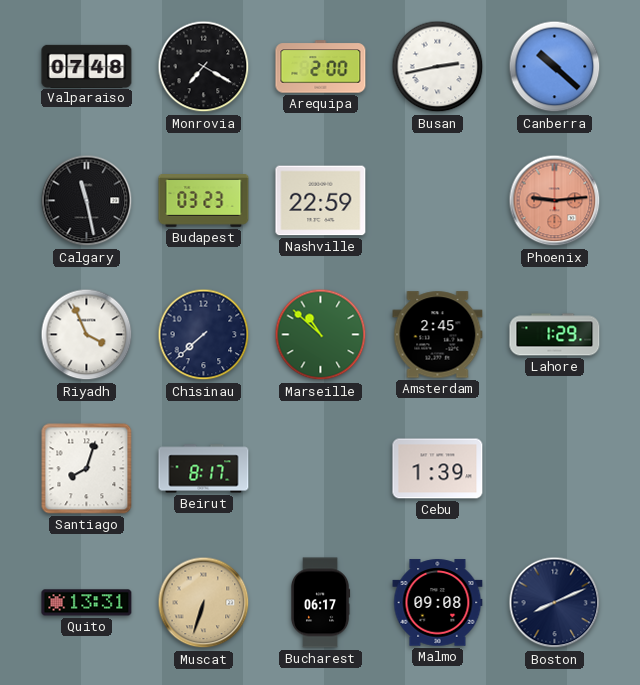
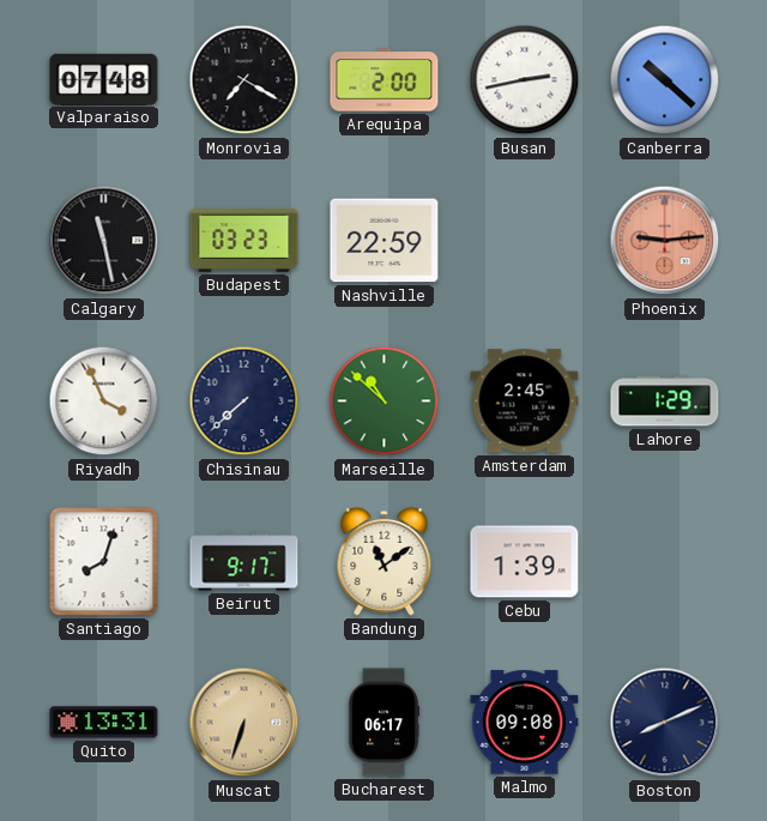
Beirut: 8:17 -> 9:17 (244, 562)
Bandung: none -> 11:09 (385, 561)
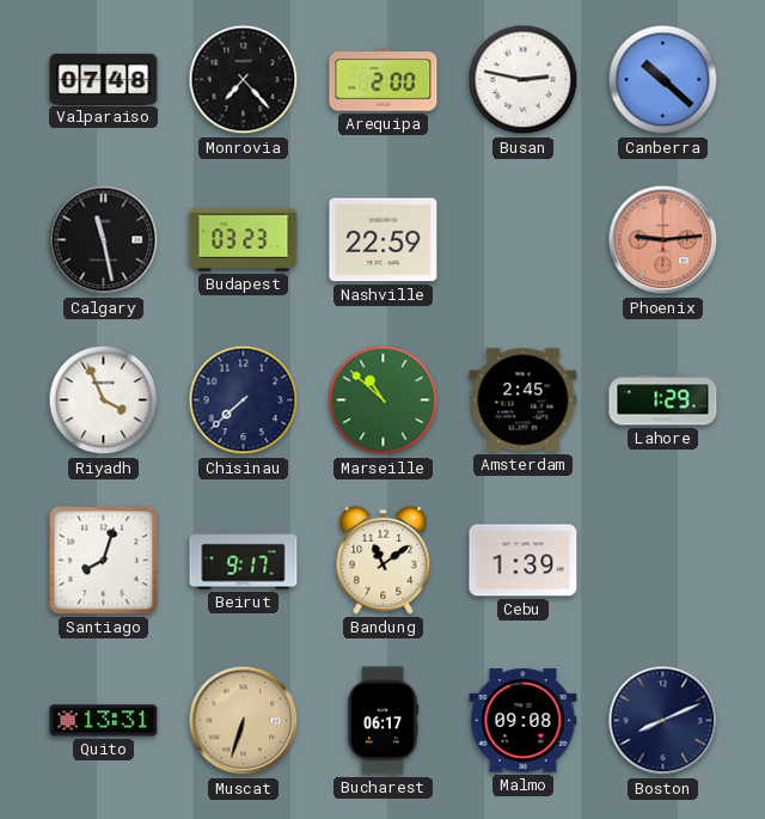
Monrovia: 7:20 -> 7:23 (244, 80)
Busan: 2:43 -> 2:47 (524, 80)
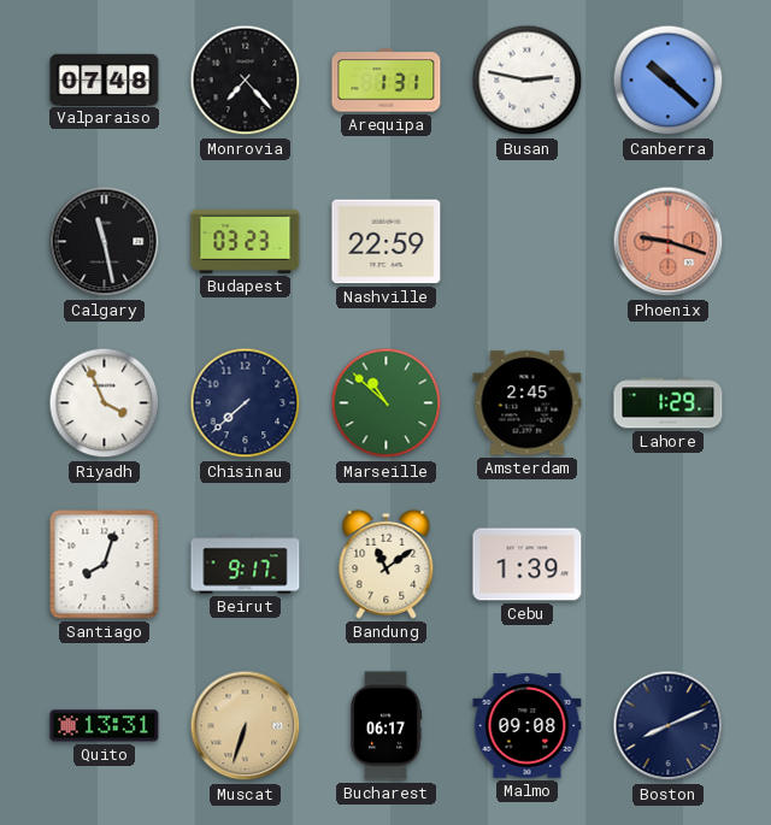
Arequipa: 2:00 -> 1:31 (387, 81)
Phoenix: 9:14 -> 9:18 (669, 242)
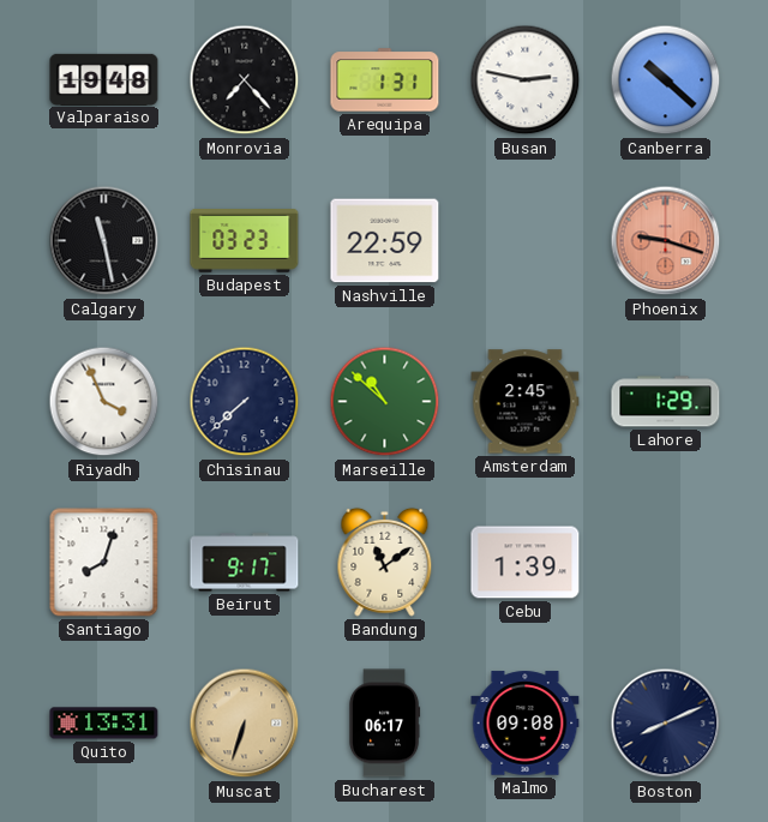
Valparaiso: 07:48 -> 19:48 (104, 79)
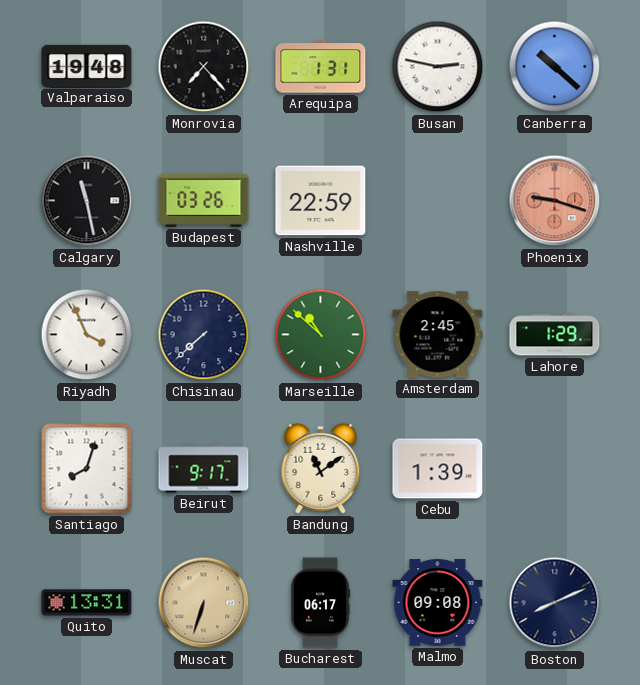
Budapest: 03:23 -> 03:26 (204, 201)
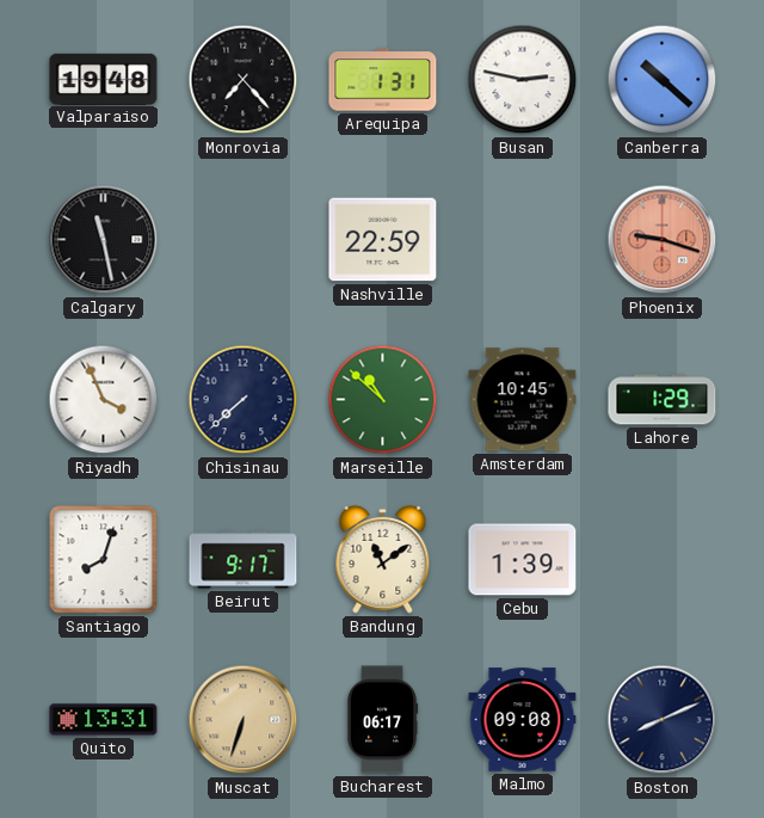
Budapest: 03:26 -> none (204, 201)
Amsterdam: 2:45 -> 10:45 (523, 400)
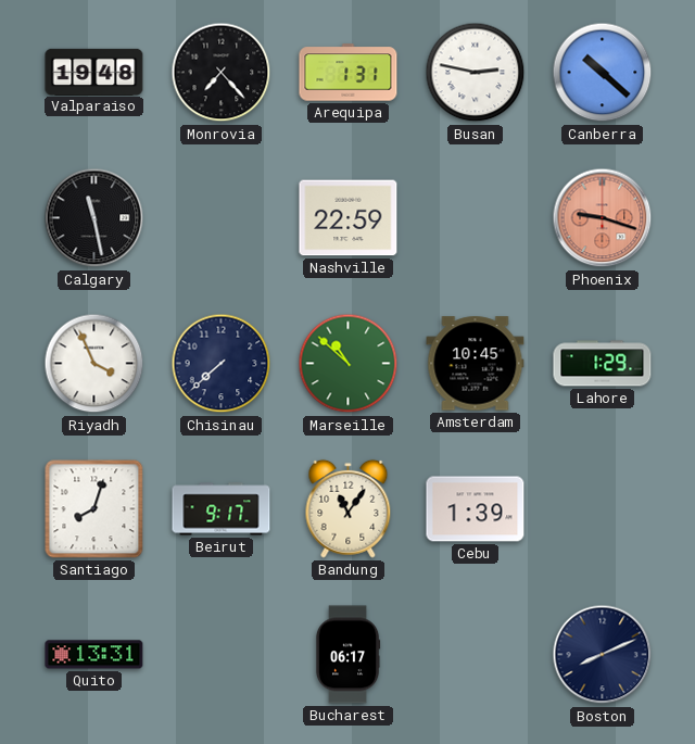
Bandung: 11:09 -> 11:06 (349, 508)
Muscat: 6:33 -> none (244, 720)
Malmo: 09:08 -> none (523, 720)
